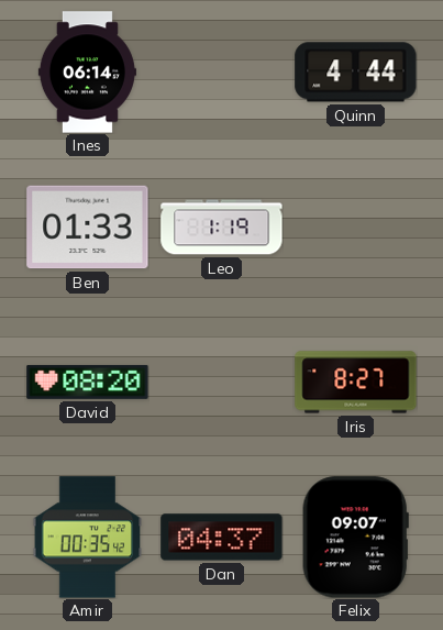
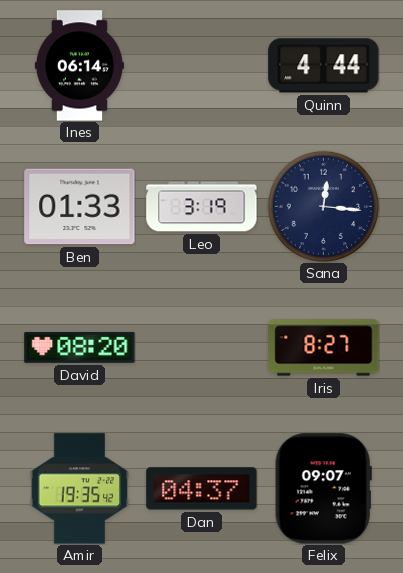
Leo: 1:19 -> 3:19 (202, 207)
Sana: none -> 12:16 (323, 206)
Amir: 00:35 -> 19:35 (80, 489)
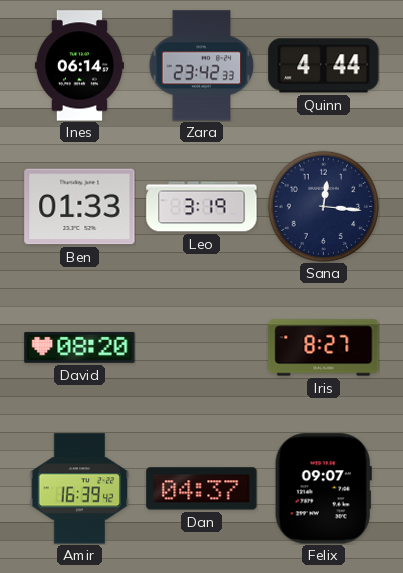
Zara: none -> 23:42 (202, 66)
Amir: 19:35 -> 16:39 (80, 489)
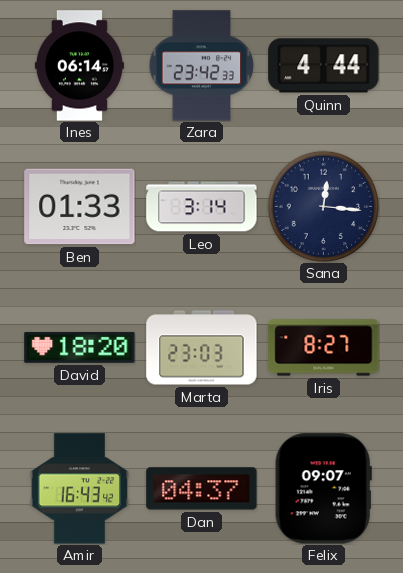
Leo: 3:19 -> 3:14 (202, 207)
David: 08:20 -> 18:20 (80, 347)
Marta: none -> 23:03 (202, 348)
Amir: 16:39 -> 16:43 (80, 489)
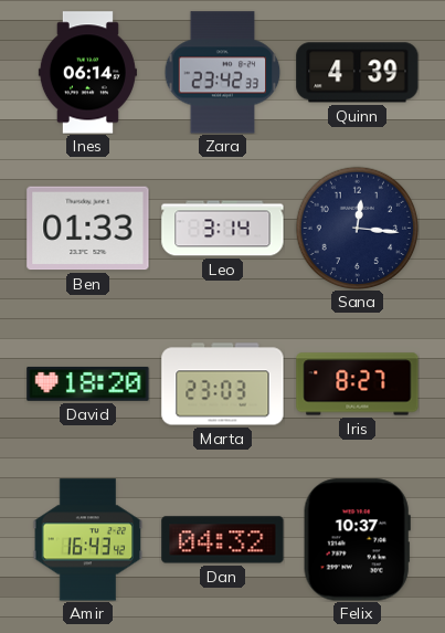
Quinn: 4:44 -> 4:39 (358, 73)
Dan: 04:37 -> 04:32 (223, 540)
Felix: 09:07 -> 10:37 (357, 540)
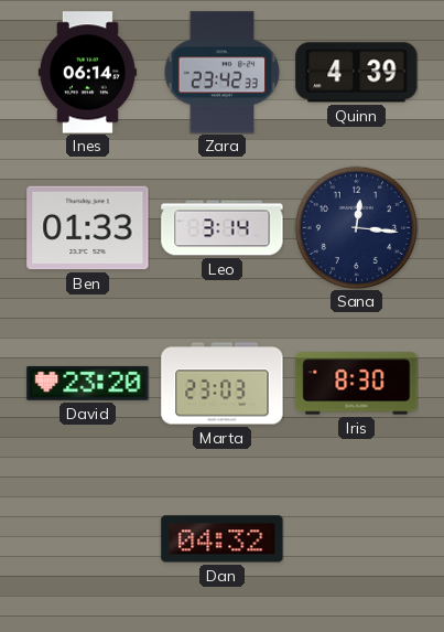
David: 18:20 -> 23:20 (88, 383)
Iris: 8:27 -> 8:30 (357, 384)
Amir: 16:43 -> none (88, 540)
Felix: 10:37 -> none (357, 540)
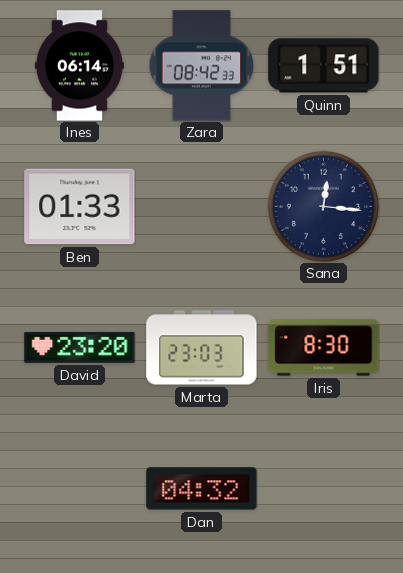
Zara: 23:42 -> 08:42 (202, 66)
Quinn: 4:39 -> 1:51 (324, 66)
Leo: 3:14 -> none (223, 228)
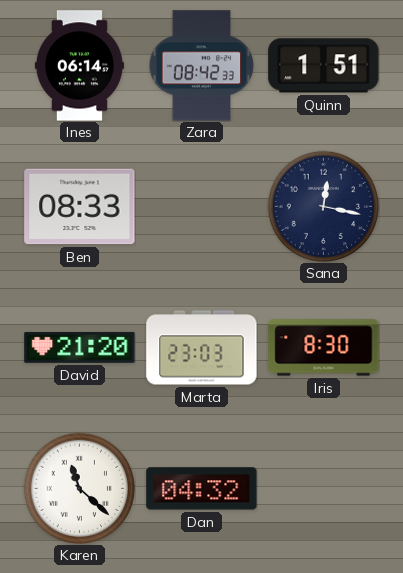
Ben: 01:33 -> 08:33 (80, 207)
Sana: 12:16 -> 12:17 (323, 206)
David: 23:20 -> 21:20 (80, 347)
Karen: none -> 11:22 (79, 488)
